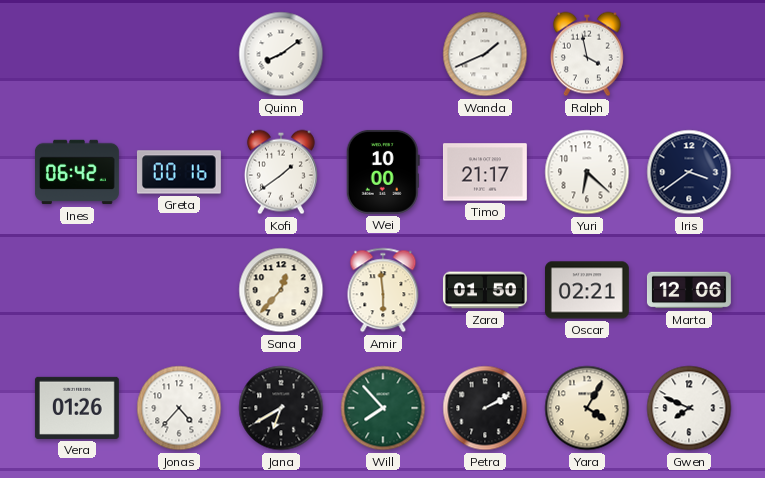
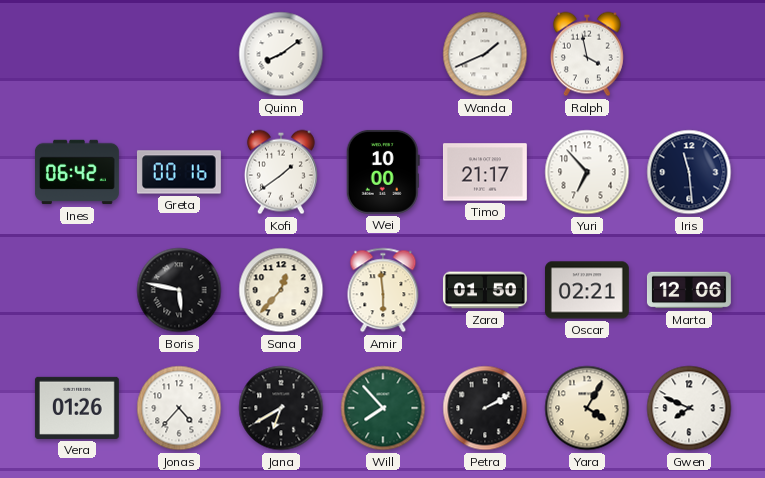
Yuri: 6:22 -> 6:53 (587, 172)
Iris: 3:39 -> 11:29 (689, 172)
Boris: none -> 5:47 (179, 290)
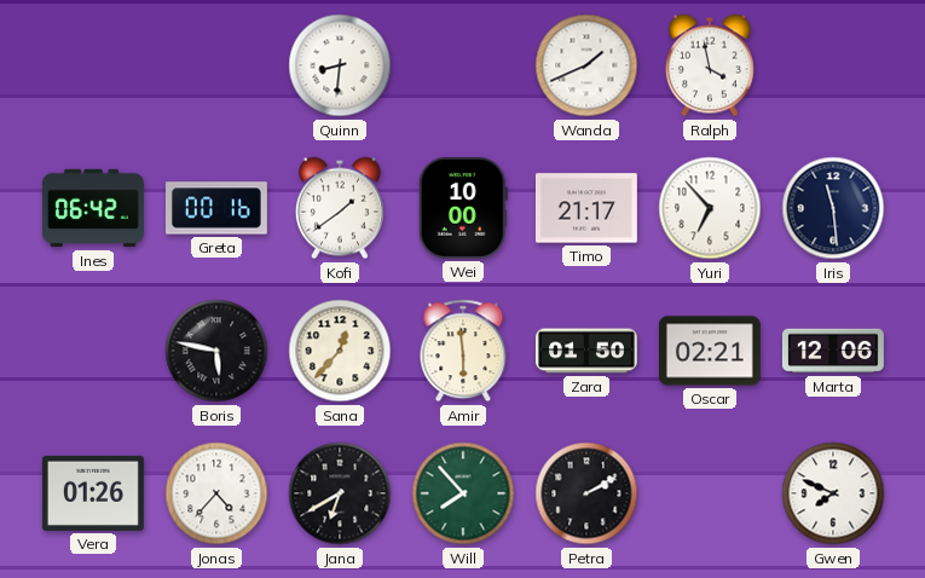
Quinn: 8:09 -> 8:31 (340, 65)
Yara: 4:05 -> none (587, 408)
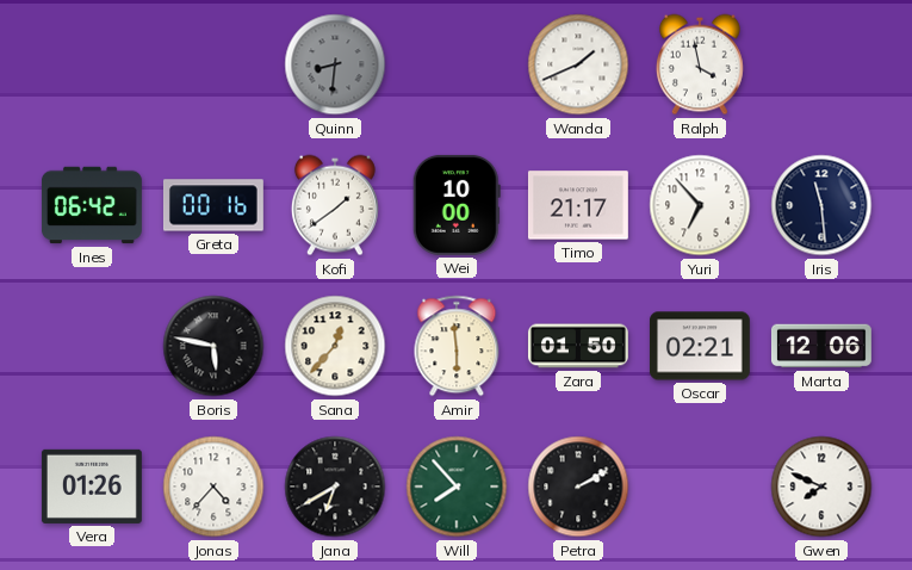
Quinn dial: white -> grey (335, 64)
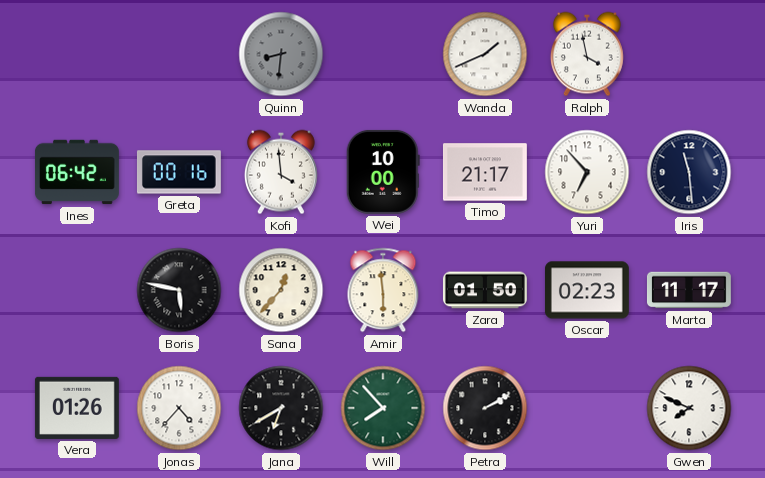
Kofi: 1:39 -> 3:59 (281, 172)
Oscar: 02:21 -> 02:23 (587, 290)
Marta: 12:06 -> 11:17 (689, 290)
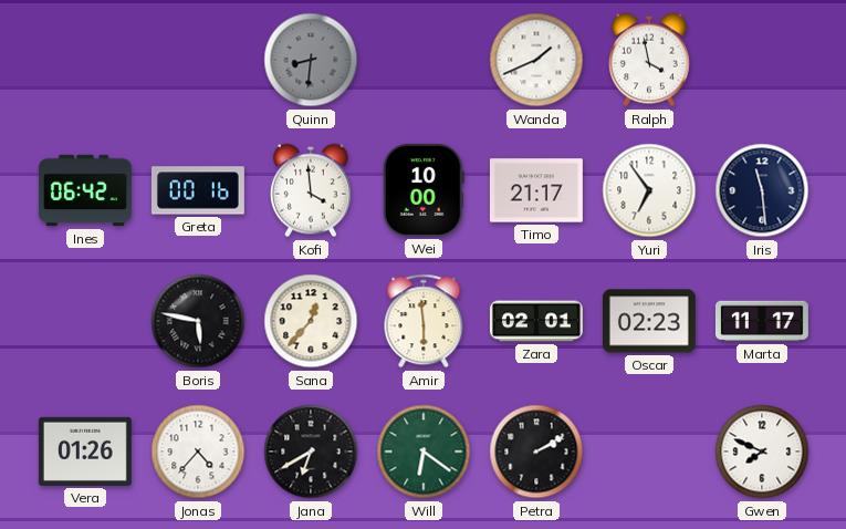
Yuri: 6:53 -> 6:54 (649, 190)
Zara: 01:50 -> 02:01 (536, 321)
Will: 7:53 -> 6:21 (424, 452)
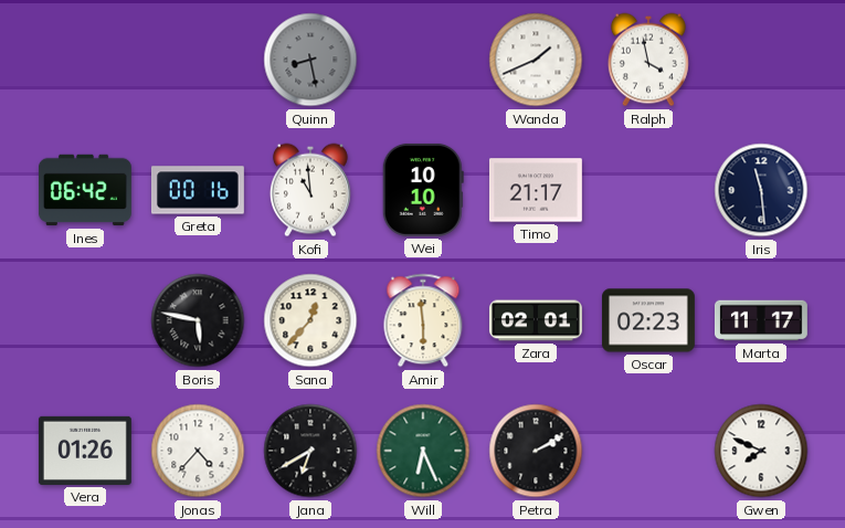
Quinn: 8:31 -> 8:28 (310, 60)
Kofi: 3:59 -> 10:59 (310, 190)
Wei: 10:00 -> 10:10 (423, 190)
Yuri: 6:54 -> none (649, 190)
Will: 6:21 -> 6:26 (423, 451)
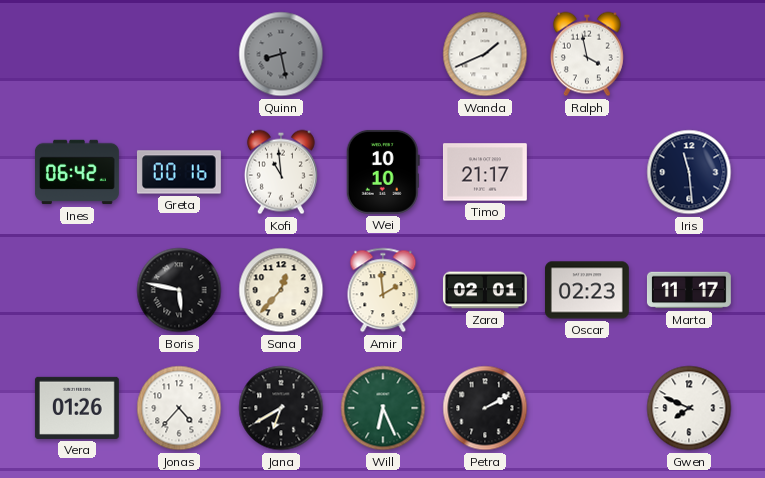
Amir: 5:59 -> 1:59 (383, 290)
